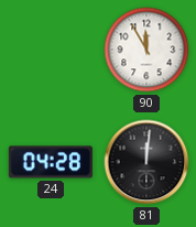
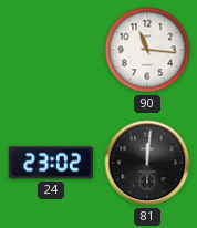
90: 11:55 -> 11:16 (147, 50)
24: 04:28 -> 23:02 (51, 163)
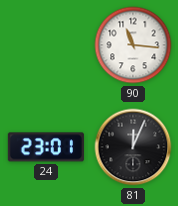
24: 23:02 -> 23:01 (46, 147)
81: 12:01 -> 12:04 (133, 147)
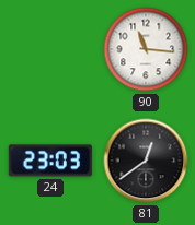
24: 23:01 -> 23:03 (50, 161)
81: 12:04 -> 12:39 (146, 161)
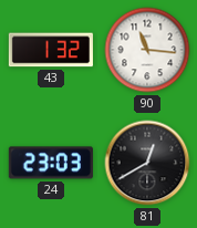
43: none -> 1:32 (51, 50)
81: 12:39 -> 12:40 (147, 163)
